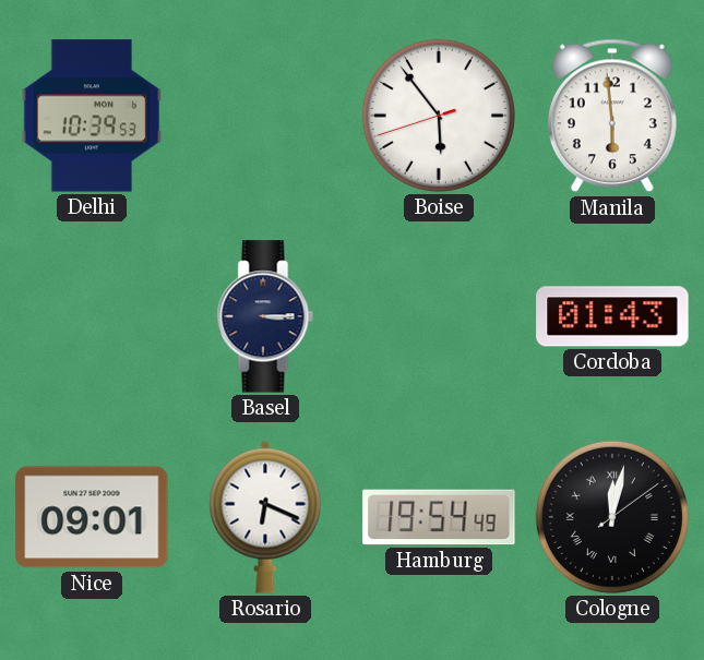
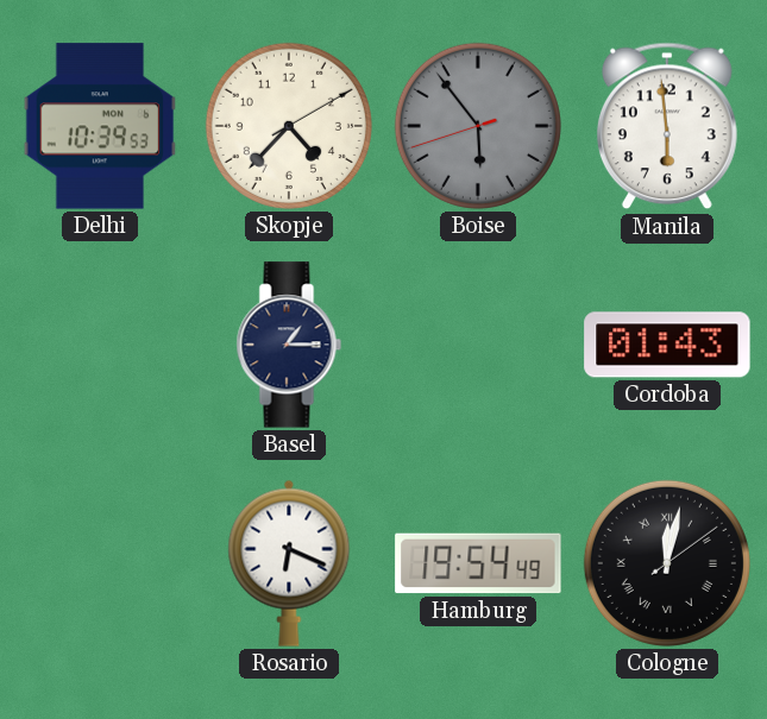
Skopje: none -> 4:37 (289, 126)
Boise dial: white -> grey (478, 126)
Basel: 3:15 -> 1:15 (289, 345)
Nice: 09:01 -> none (92, 517)
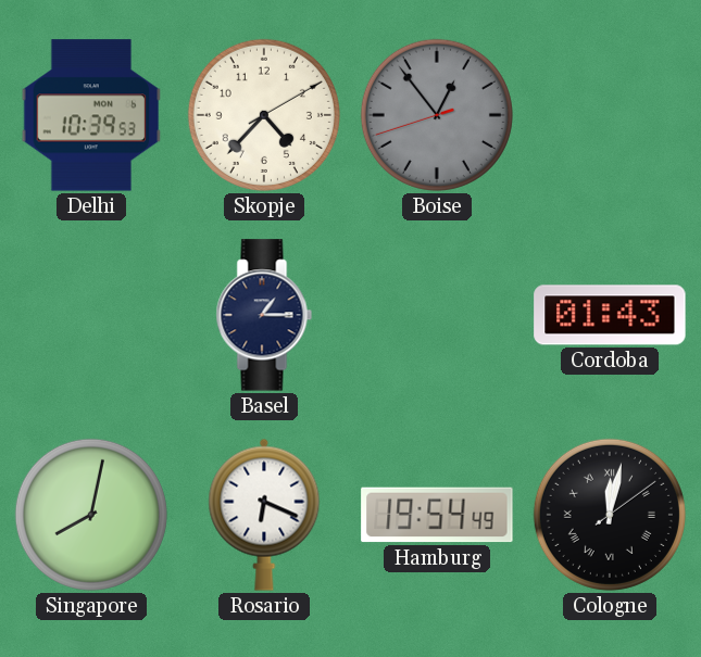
Boise: 5:53 -> 12:53 (437, 115)
Manila: 5:59 -> none (667, 126)
Singapore: none -> 8:02 (91, 515)
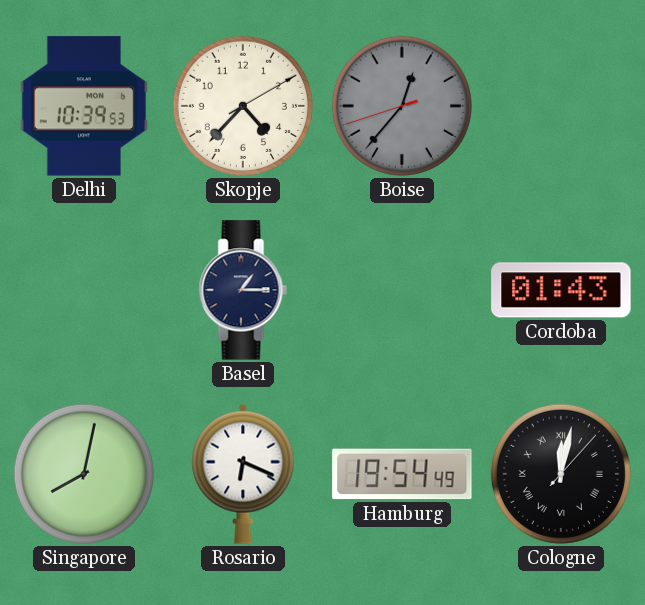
Boise: 12:53 -> 12:36 (402, 106)
Cologne: 12:02:09 -> 12:02:07 (561, 474)
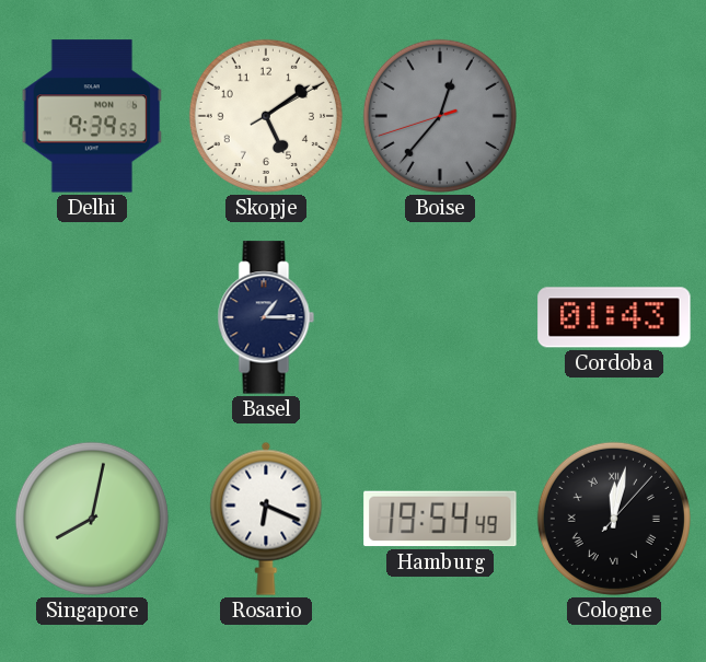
Delhi: 10:39 -> 9:39 (92, 116)
Skopje: 4:37 -> 5:09 (266, 116)
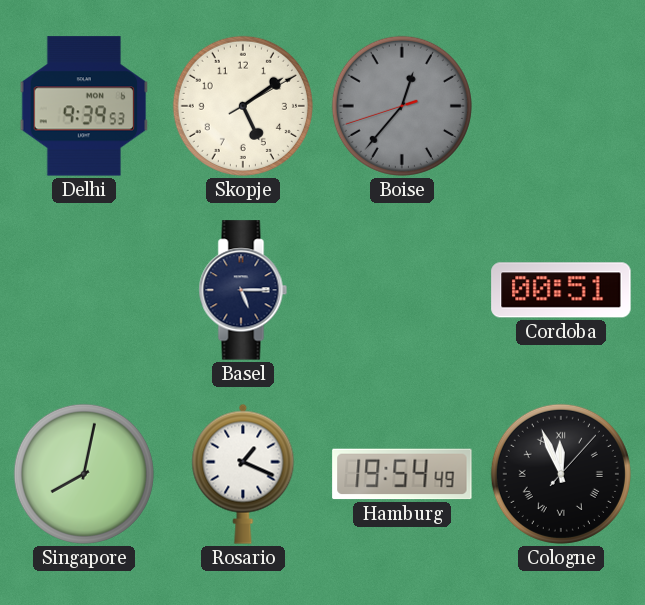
Basel: 1:15 -> 5:15 (243, 290)
Cordoba: 01:43 -> 00:51 (561, 290)
Rosario: 6:19 -> 1:19 (243, 474)
Cologne: 12:02 -> 11:56 (561, 474)
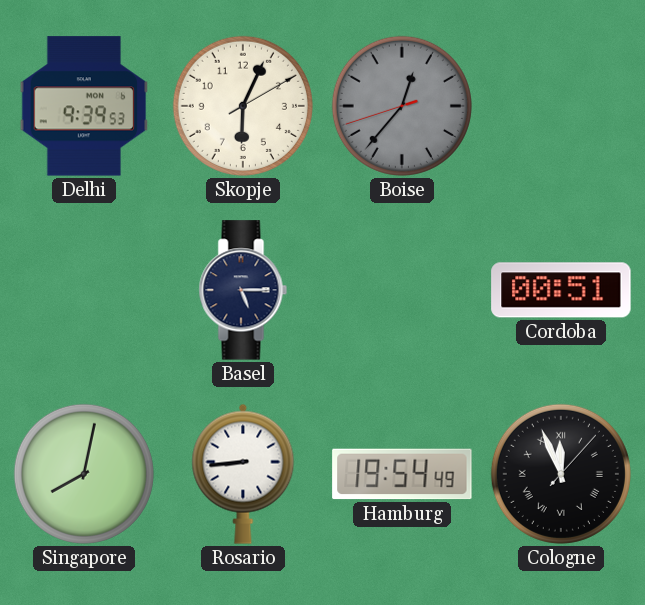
Skopje: 5:09 -> 6:04 (243, 106)
Rosario: 1:19 -> 8:44 (243, 474)
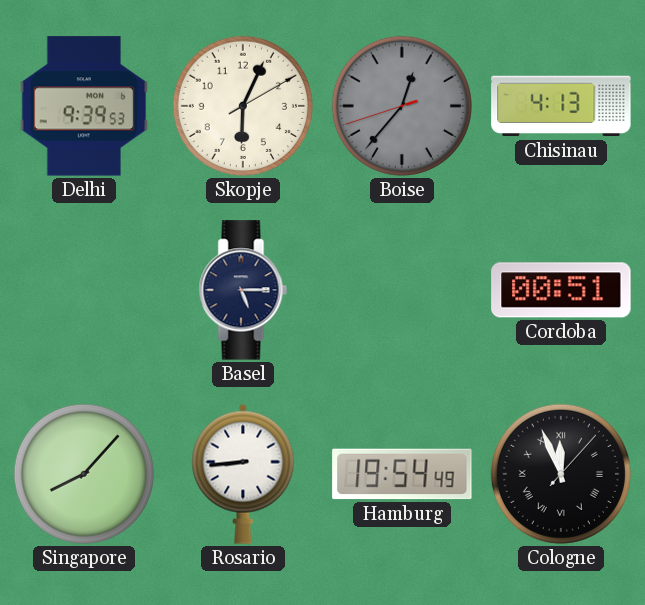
Chisinau: none -> 4:13 (561, 106)
Singapore: 8:02 -> 8:07 (84, 474)
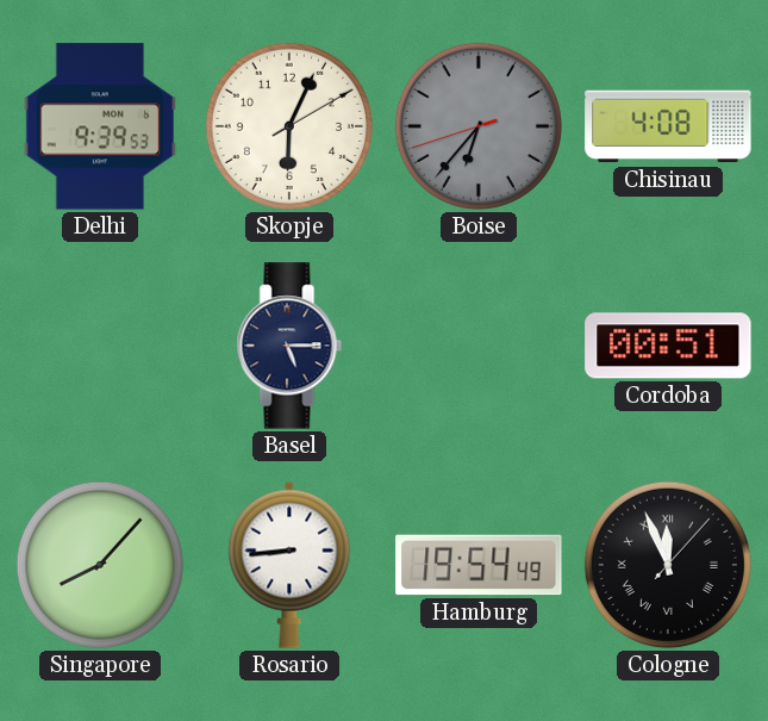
Boise: 12:36 -> 6:36 (479, 126)
Chisinau: 4:13 -> 4:08 (668, 126)
